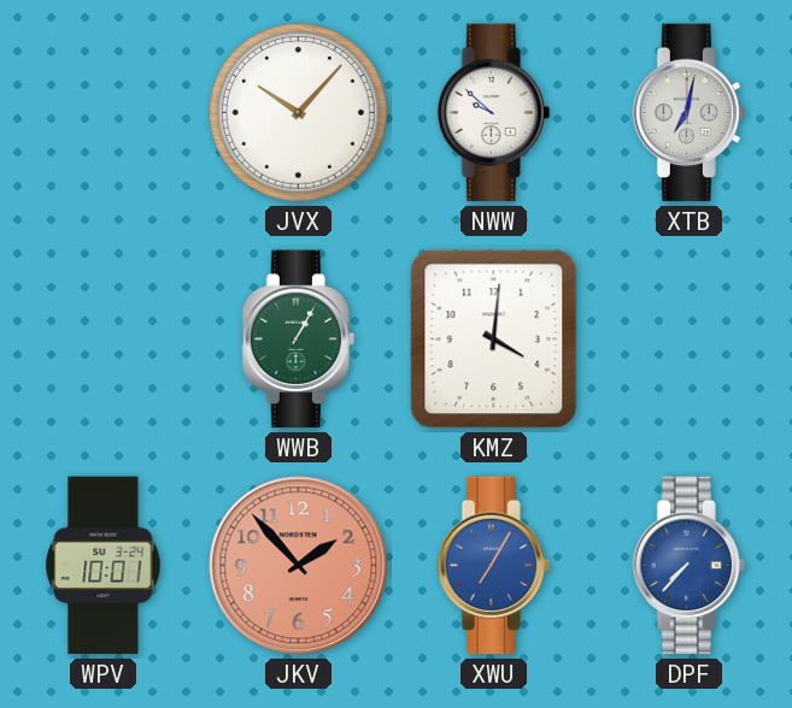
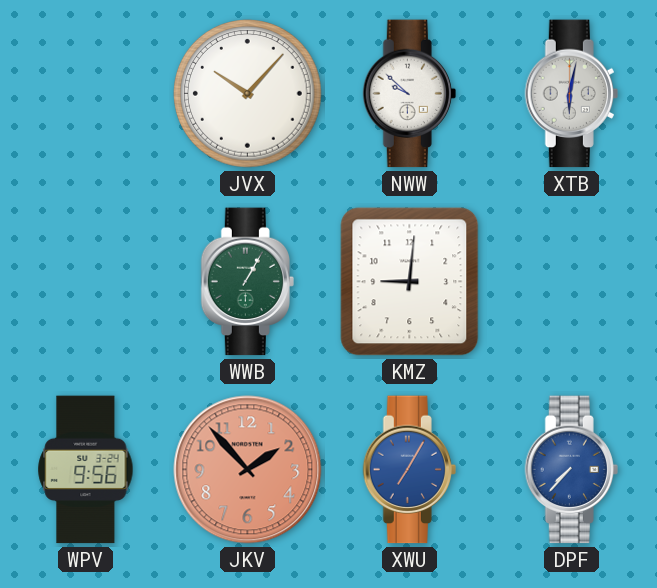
XTB: 7:02 -> 6:02 (571, 94)
KMZ: 4:01 -> 9:01 (410, 282)
WPV: 10:01 -> 9:56 (86, 470)
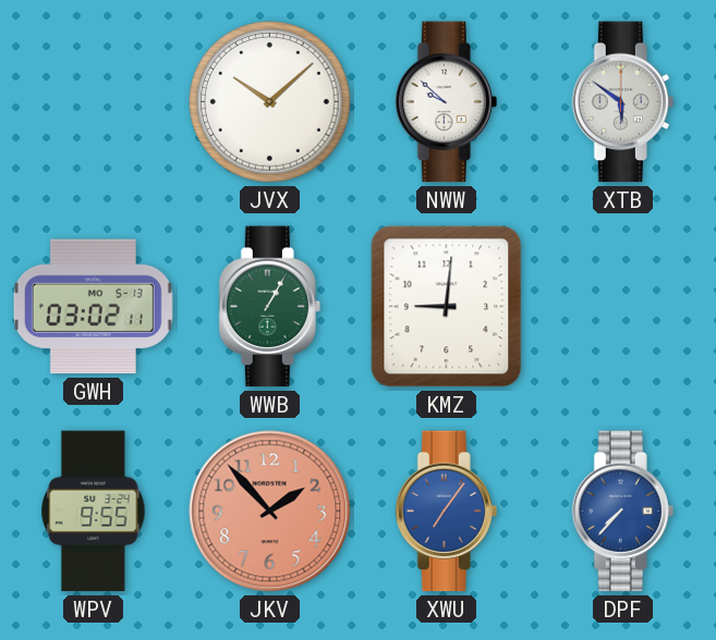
JVX: 10:07 -> 10:08 (270, 102)
XTB: 6:02 -> 5:51 (622, 102)
GWH: none -> 03:02 (93, 307)
WPV: 9:56 -> 9:55 (94, 512)
XWU: 7:05 -> 7:06 (446, 512)
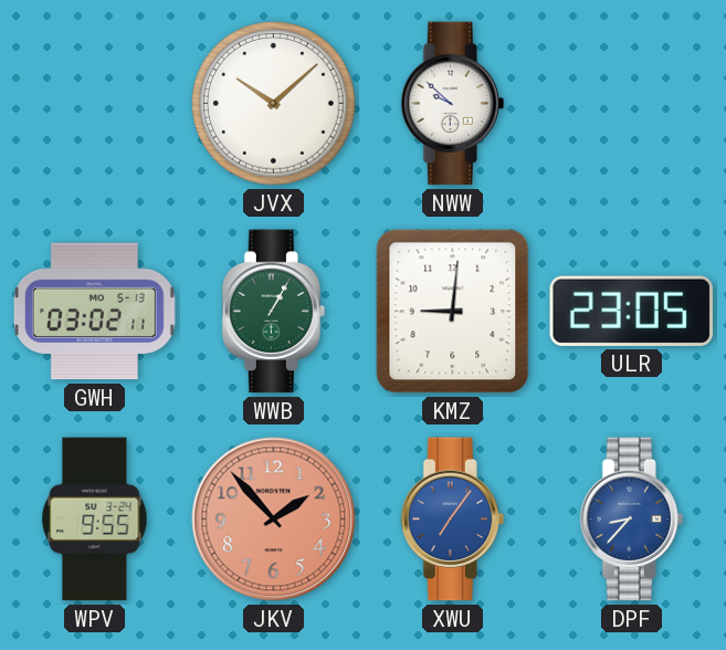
XTB: 5:51 -> none (622, 102)
ULR: none -> 23:05 (631, 311)
DPF: 7:37 -> 8:37 (631, 520)
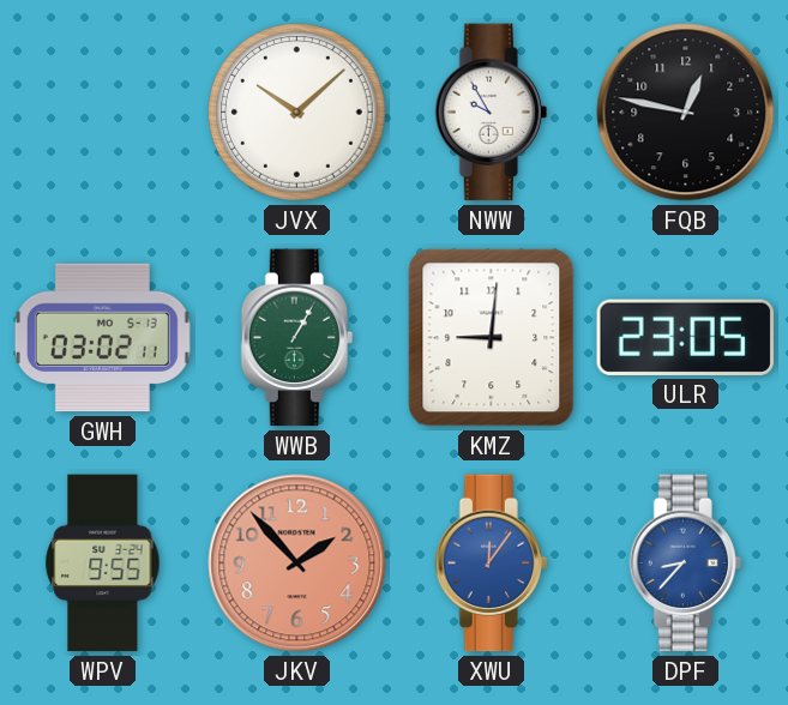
NWW: 9:52 -> 9:55 (491, 113)
FQB: none -> 12:47 (686, 113)
XWU: 7:06 -> 12:06 (491, 564)
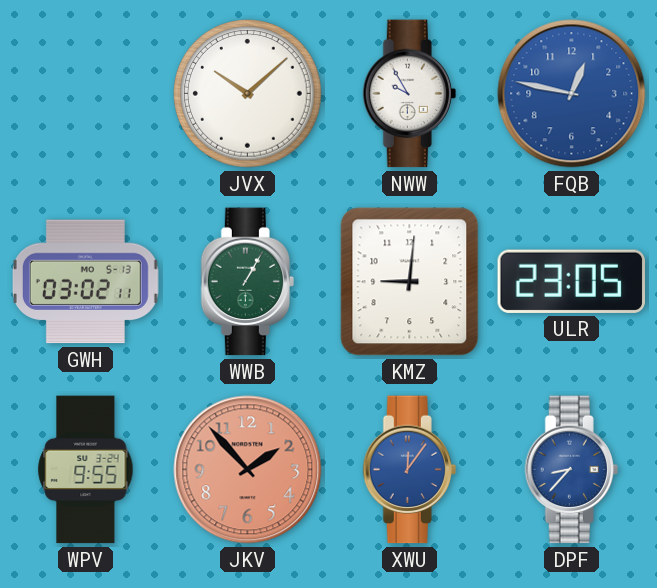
FQB dial: black -> blue (572, 94)
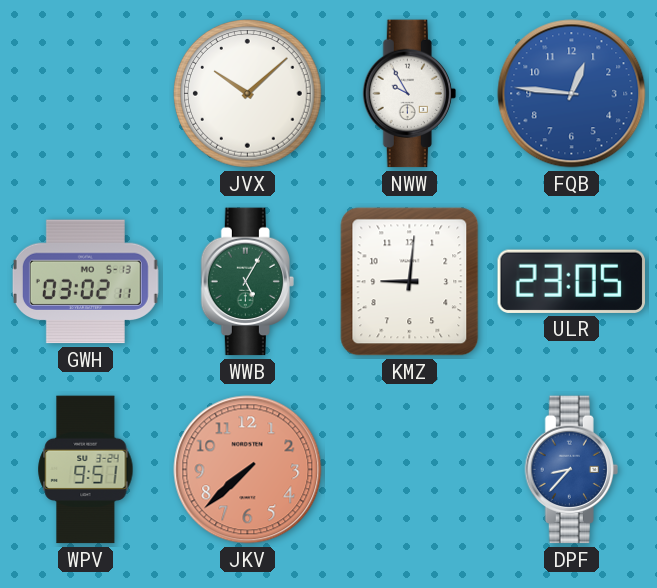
FQB: 12:47 -> 12:46 (572, 94)
WWB: 1:05 -> 5:05 (247, 282)
WPV: 9:55 -> 9:51 (86, 470)
JKV: 1:53 -> 7:38 (248, 470)
XWU: 12:06 -> none (409, 470)
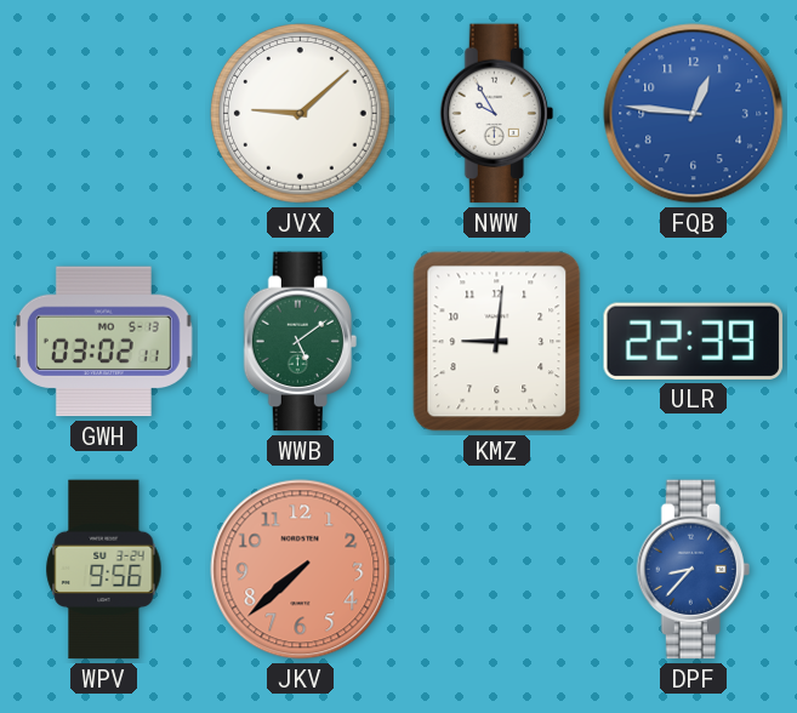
JVX: 10:08 -> 9:08 (301, 114)
WWB: 5:05 -> 5:09 (300, 342)
ULR: 23:05 -> 22:39 (693, 341)
WPV: 9:51 -> 9:56 (104, 570)
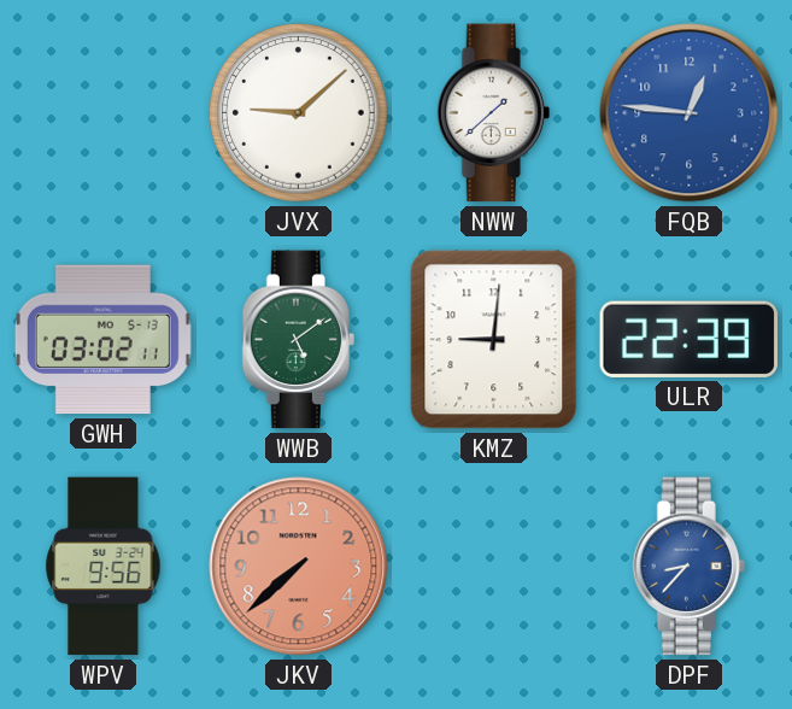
NWW: 9:55 -> 1:38 (493, 113)
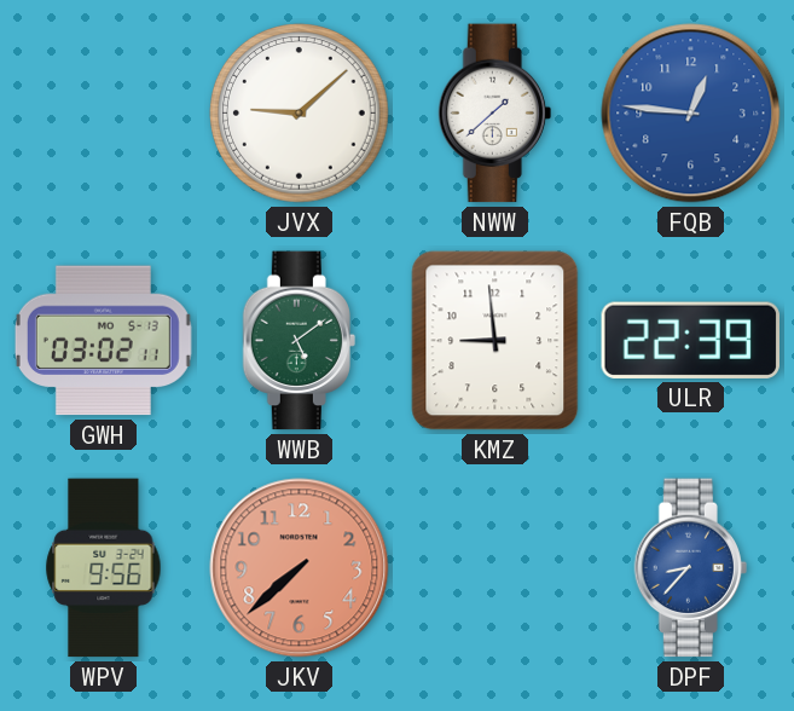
KMZ: 9:01 -> 8:59 (495, 341)
